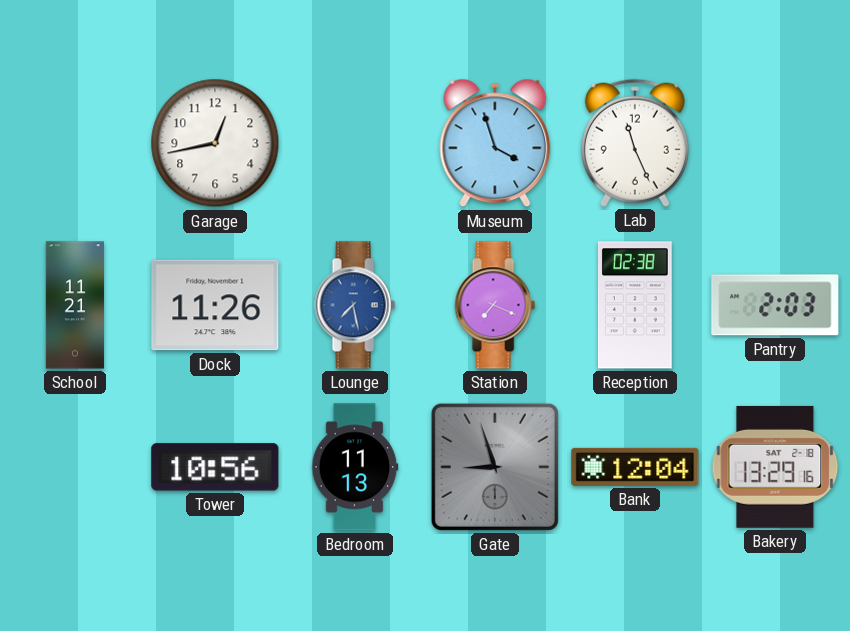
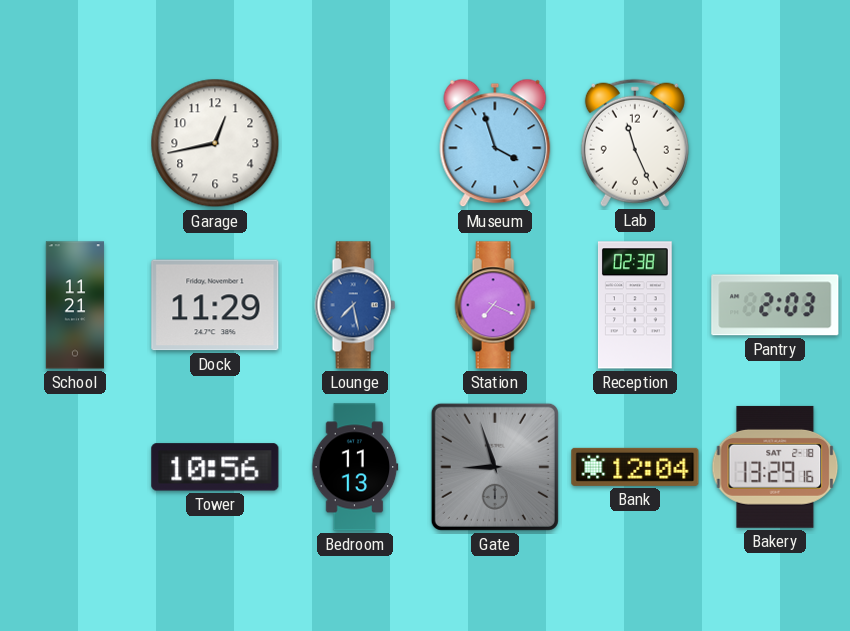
Dock: 11:26 -> 11:29 (215, 305)
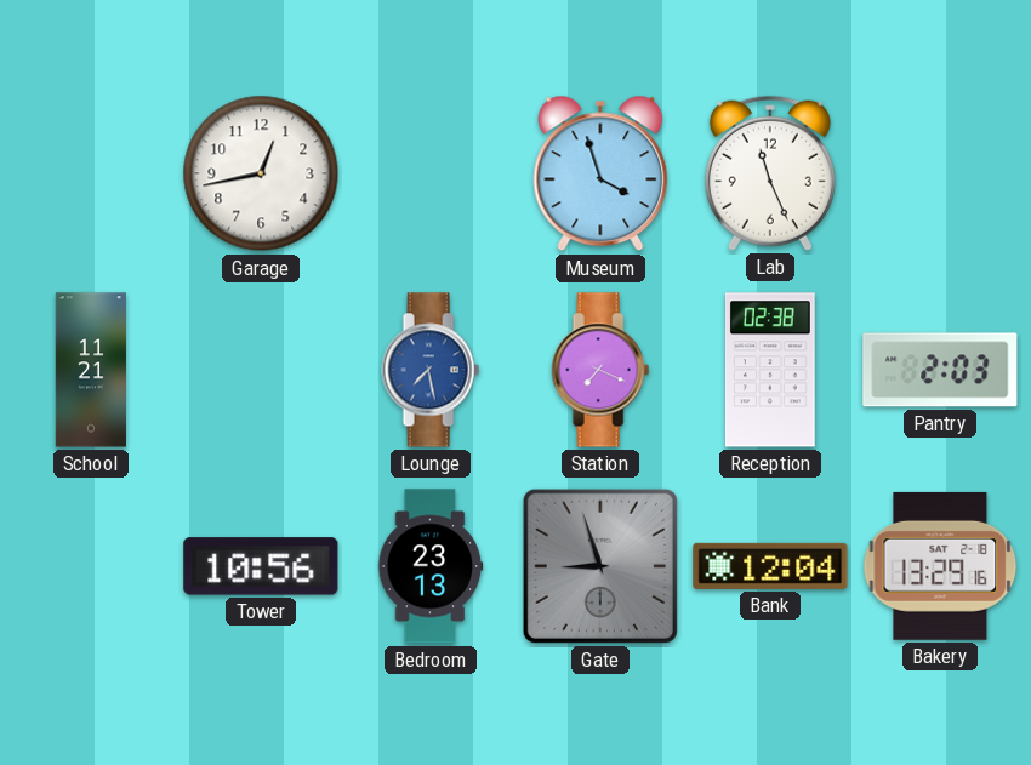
Dock: 11:29 -> none (215, 305)
Bedroom: 11:13 -> 23:13 (431, 566)
